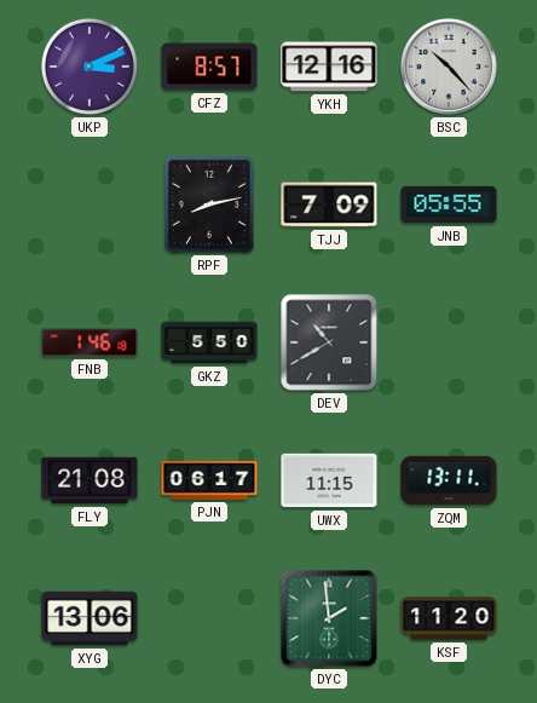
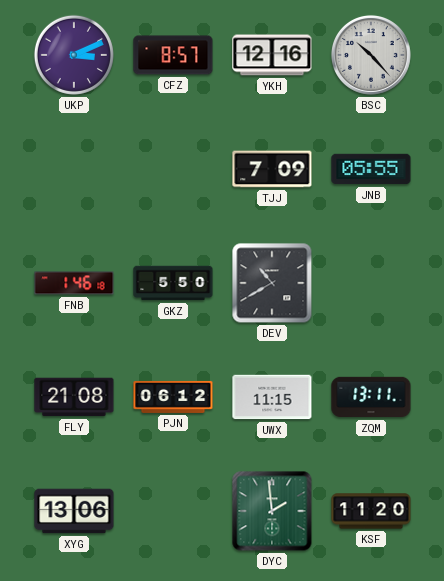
RPF: 8:13 -> none (209, 204)
PJN: 06:17 -> 06:12 (173, 397)
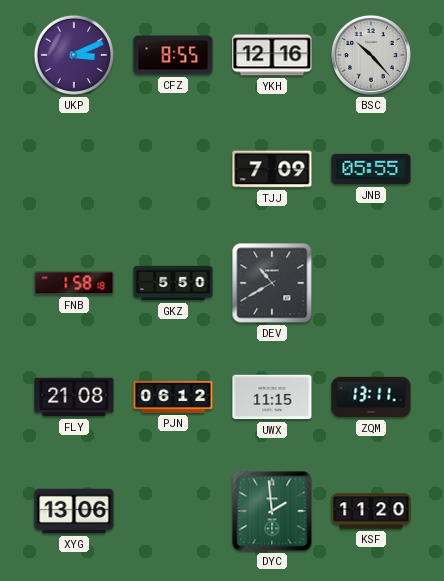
CFZ: 8:57 -> 8:55 (173, 55)
FNB: 1:46 -> 1:58 (74, 283)
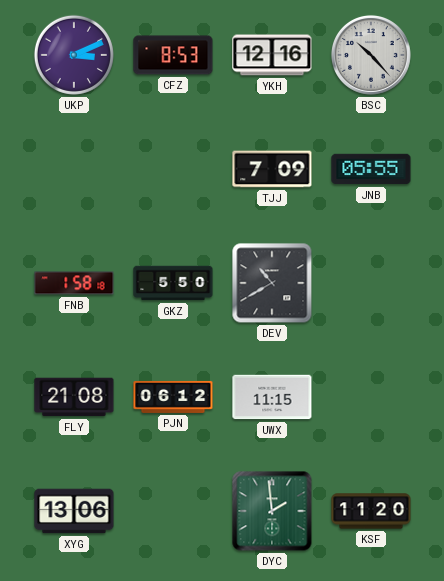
CFZ: 8:55 -> 8:53 (173, 55)
ZQM: 13:11 -> none (371, 397)
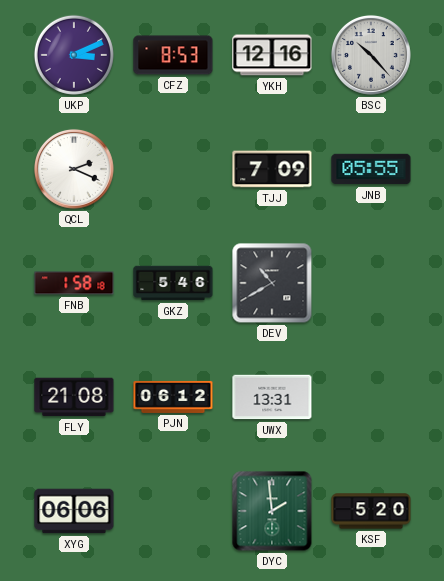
QCL: none -> 2:19 (74, 169)
GKZ: 5:50 -> 5:46 (173, 283)
UWX: 11:15 -> 13:31 (272, 397)
XYG: 13:06 -> 06:06 (74, 511)
KSF: 11:20 -> 5:20 (371, 511)
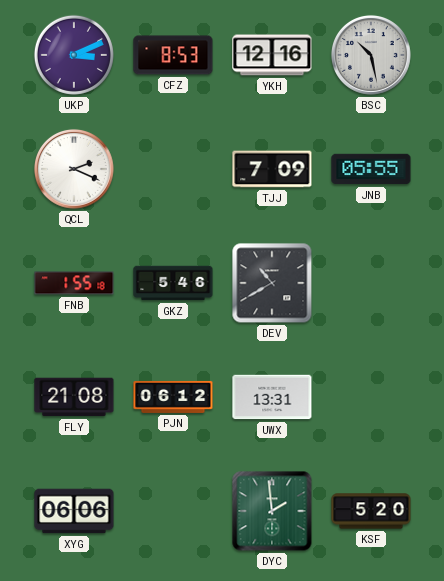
BSC: 10:23 -> 10:28 (371, 55)
FNB: 1:58 -> 1:55 (74, 283)
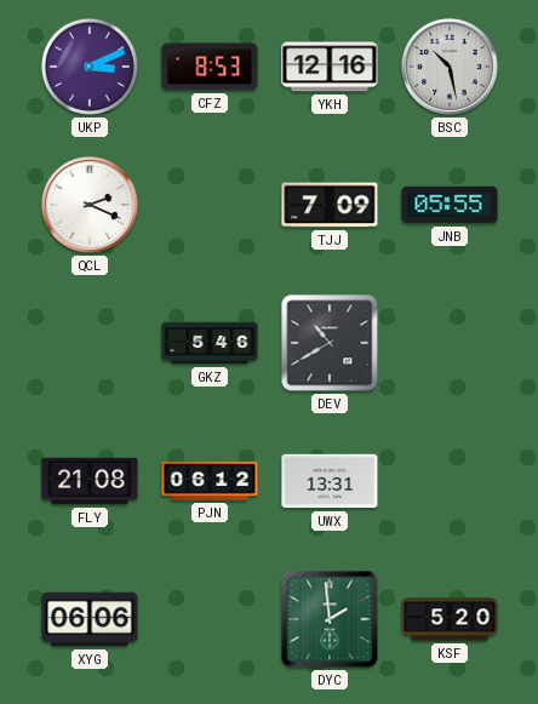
FNB: 1:55 -> none (74, 283)
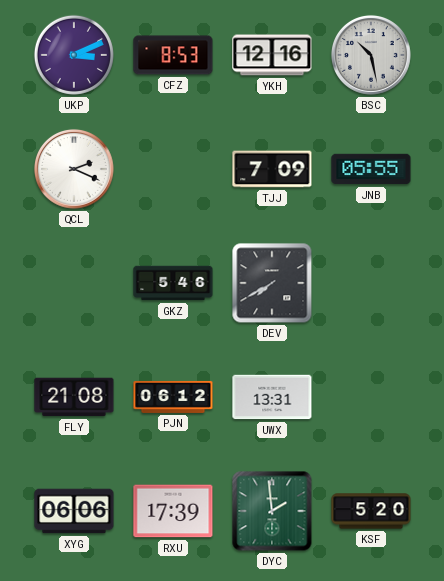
DEV: 10:40 -> 7:40 (272, 283)
RXU: none -> 17:39 (173, 511)
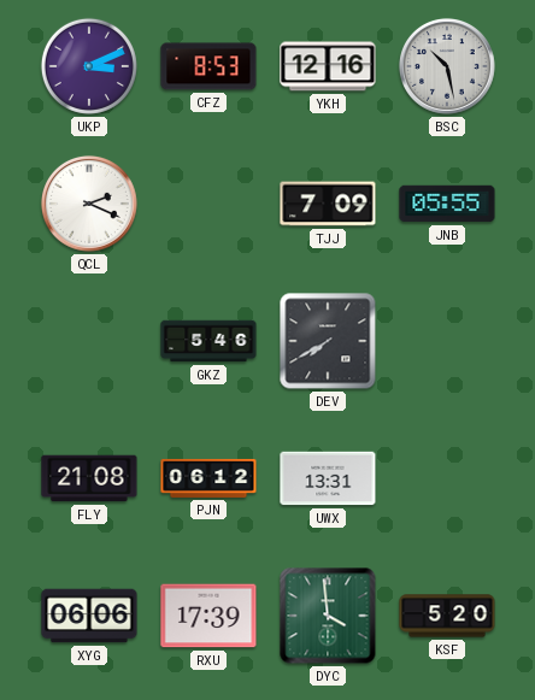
DYC: 1:59 -> 3:59 (328, 616)
